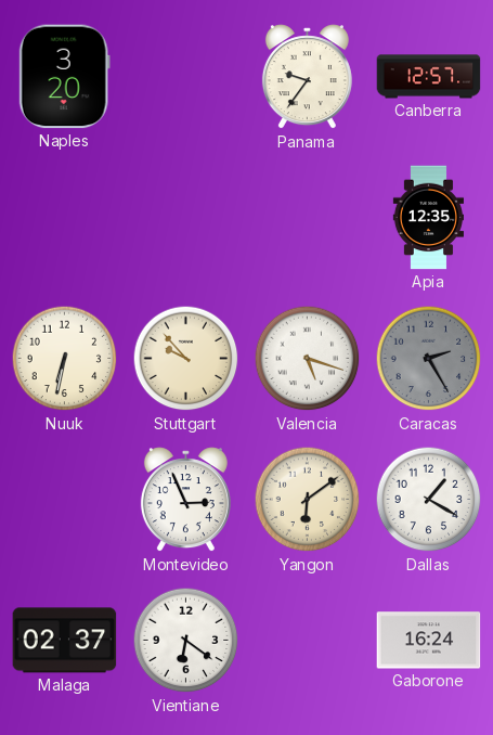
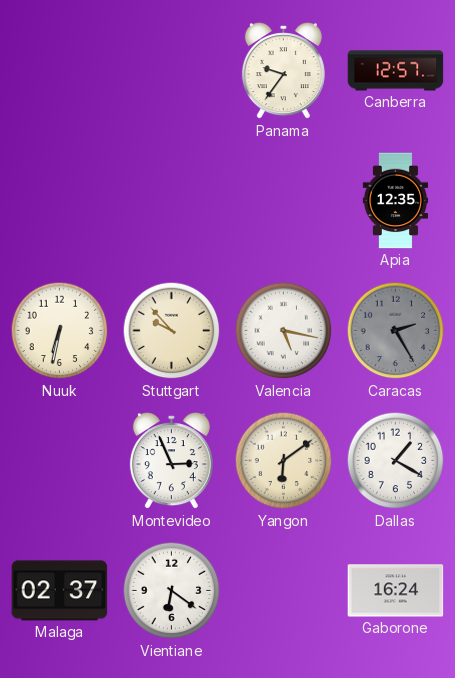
Naples: 3:20 -> none (64, 77)
Valencia: 5:18 -> 5:17 (284, 331)
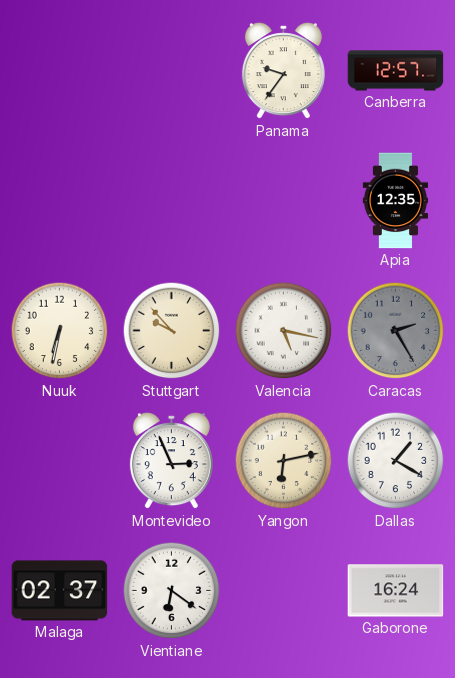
Yangon: 6:09 -> 6:13 (284, 461)
